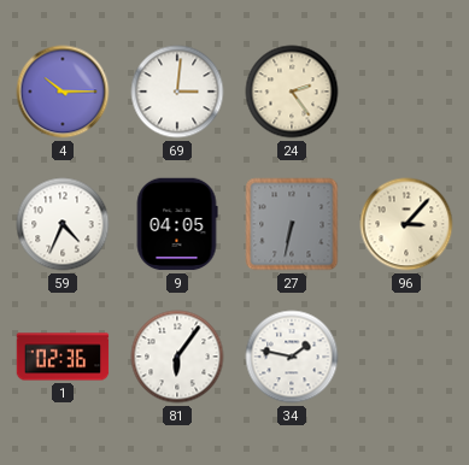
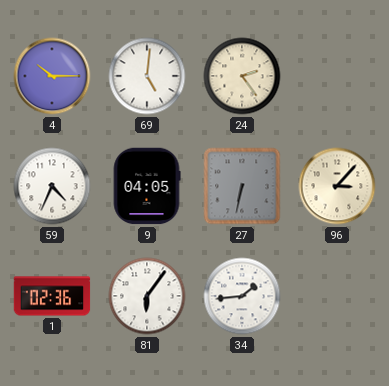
69: 3:01 -> 5:01 (147, 76)
34: 1:47 -> 1:44 (242, 296)
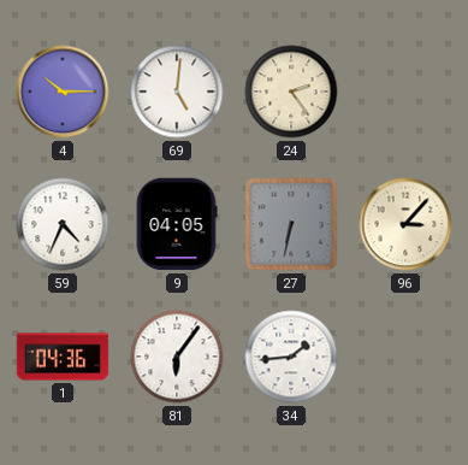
1: 02:36 -> 04:36 (63, 357)
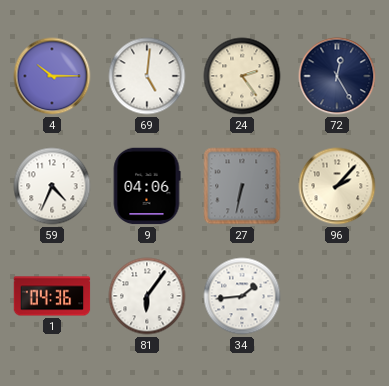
72: none -> 12:25 (337, 76)
9: 04:05 -> 04:06 (147, 186)
96: 3:07 -> 2:07 (337, 186)
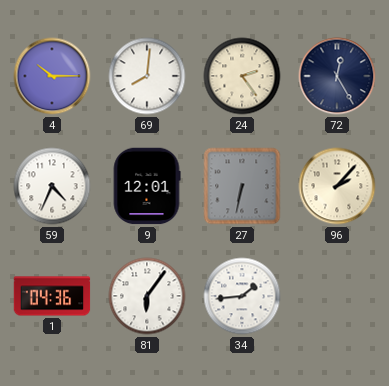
69: 5:01 -> 8:01 (147, 76)
9: 04:06 -> 12:01 (147, 186)
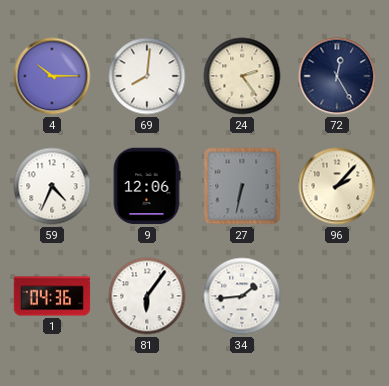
9: 12:01 -> 12:06 (147, 186)
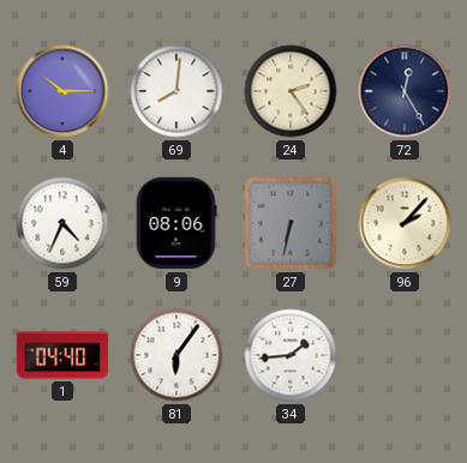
9: 12:06 -> 08:06 (176, 223)
1: 04:36 -> 04:40 (62, 355)
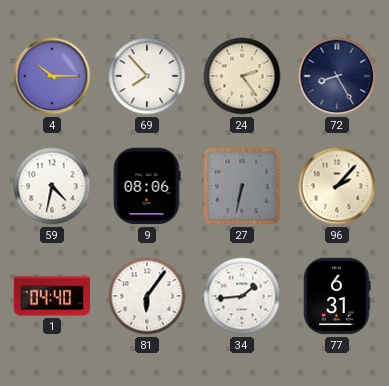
69: 8:01 -> 7:53 (147, 76)
72: 12:25 -> 8:25 (337, 76)
59: 4:34 -> 4:32 (52, 186)
77: none -> 6:31 (337, 296)
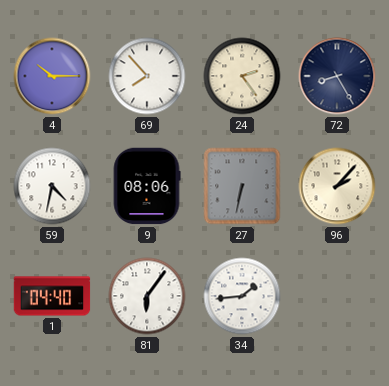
77: 6:31 -> none (337, 296)
